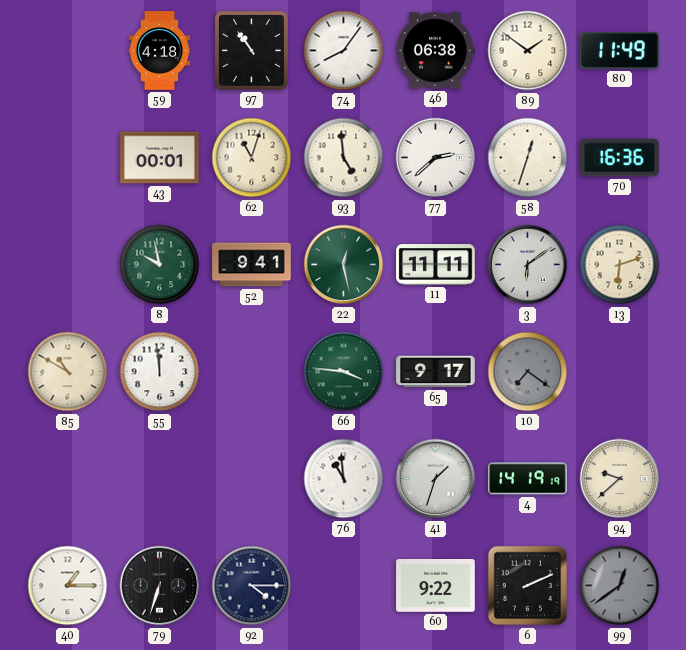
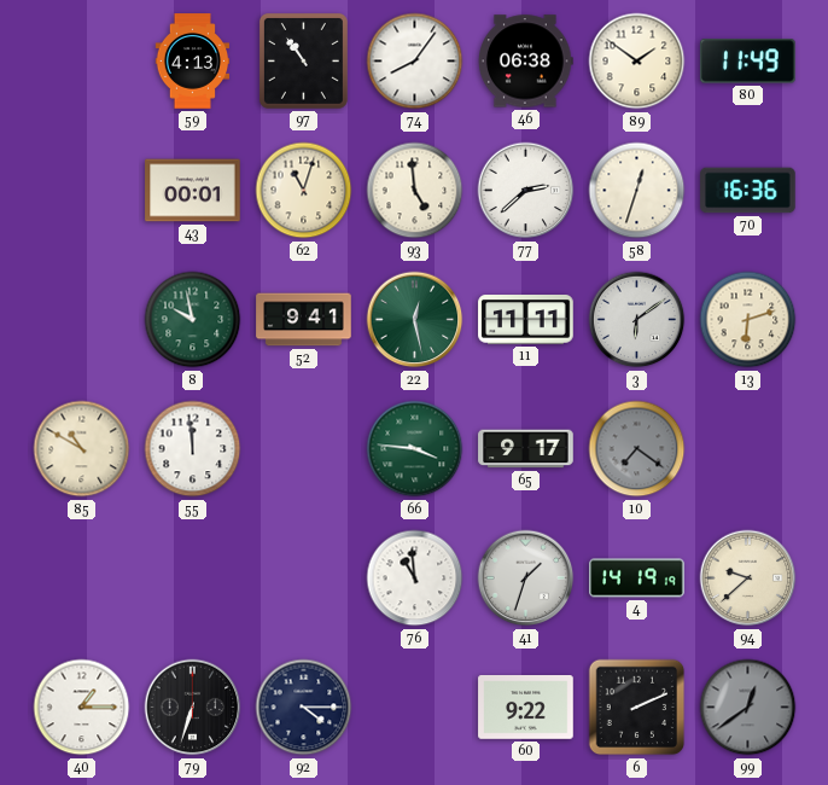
59: 4:18 -> 4:13 (193, 62)
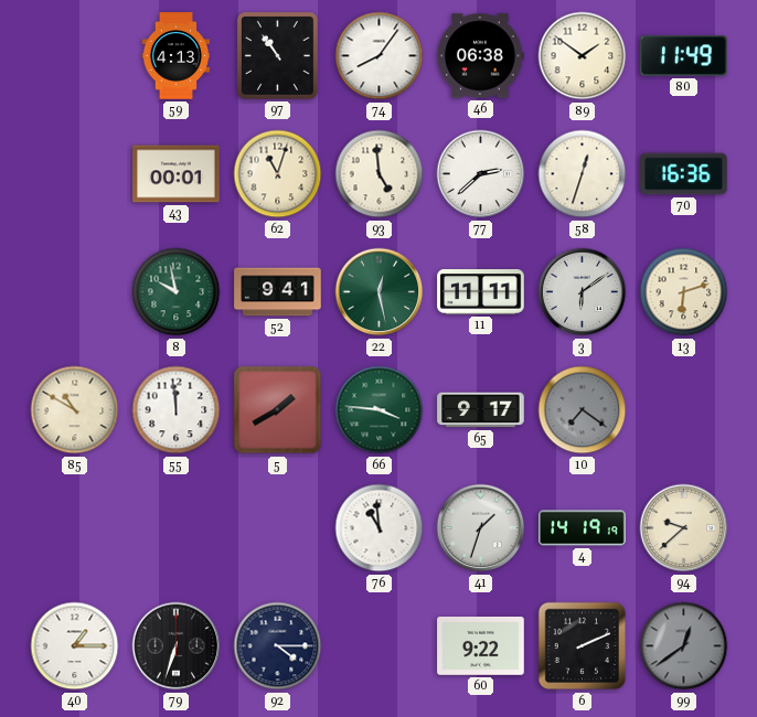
5: none -> 1:40 (278, 410)
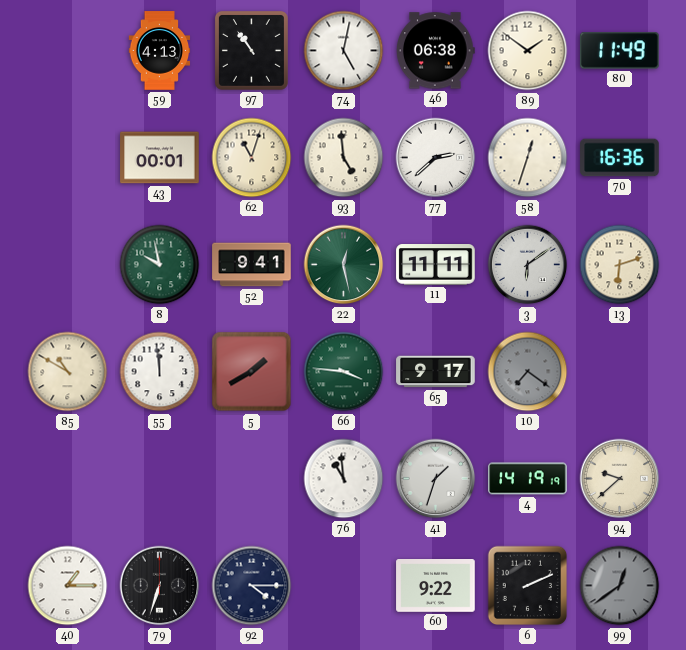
74: 8:06 -> 5:02 (344, 51)
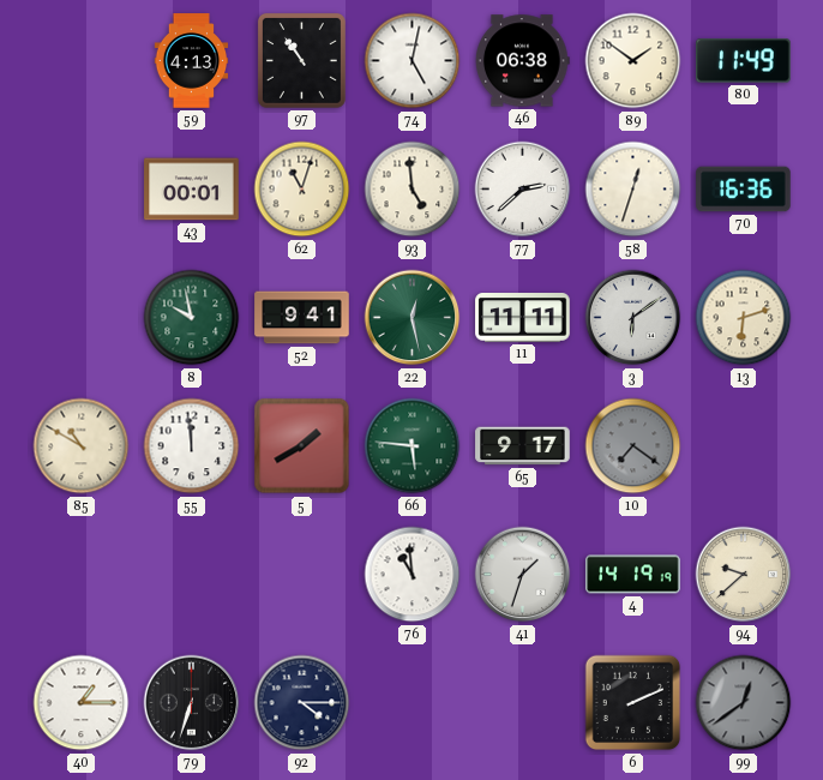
66: 3:46 -> 5:46 (413, 446)
60: 9:22 -> none (436, 586)
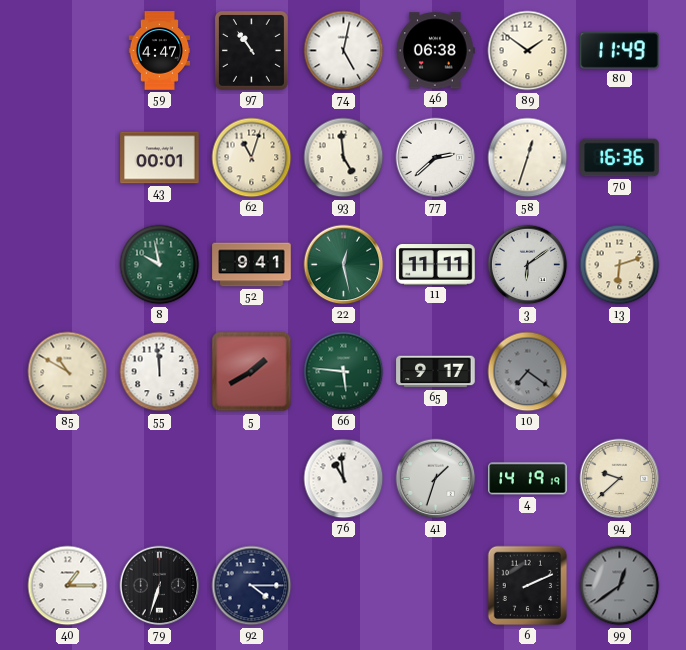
59: 4:13 -> 4:47 (160, 51)
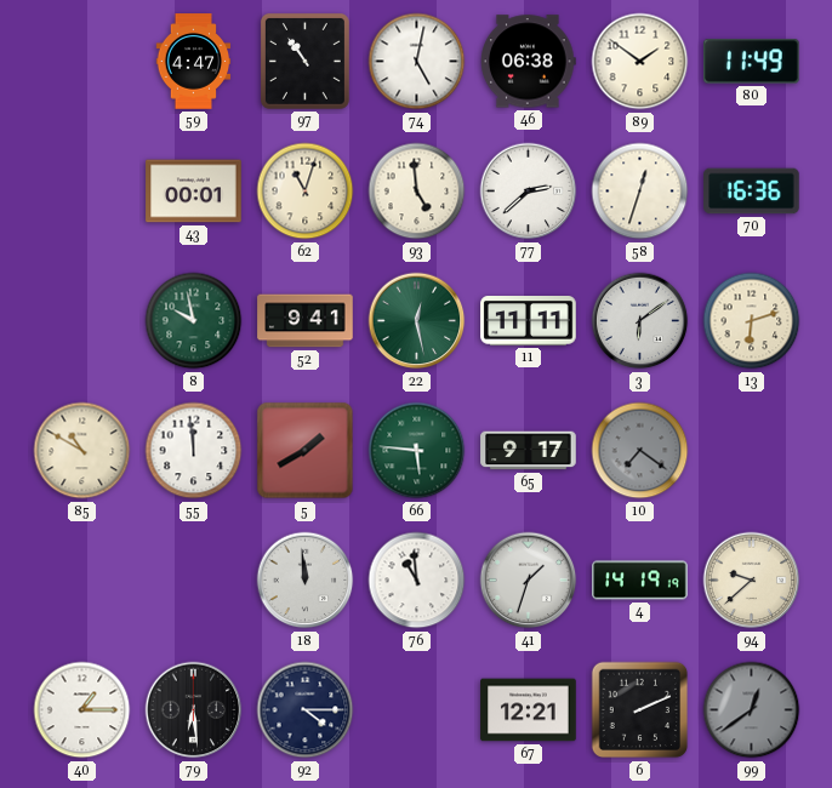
18: none -> 11:59 (306, 581)
79: 6:33 -> 6:29 (194, 710)
67: none -> 12:21 (529, 710)
